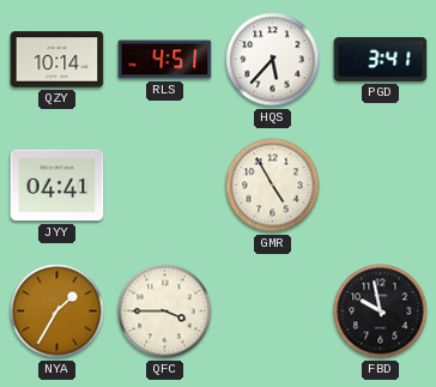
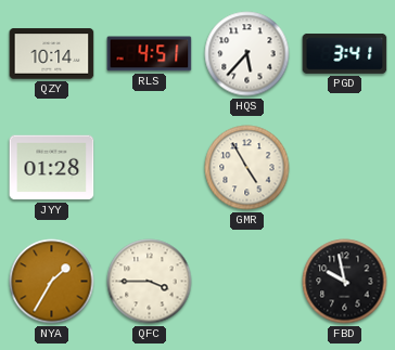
JYY: 04:41 -> 01:28 (52, 168)
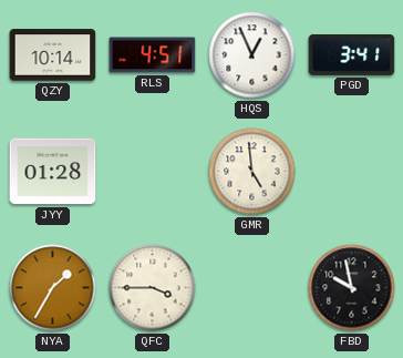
HQS: 5:37 -> 12:56 (252, 55)
GMR: 4:55 -> 4:59 (252, 172)
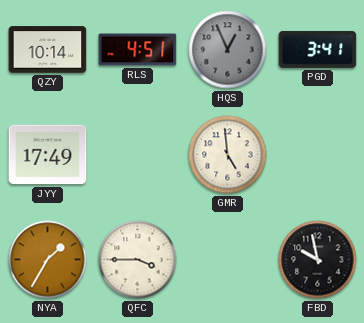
HQS dial: white -> grey (228, 50)
JYY: 01:28 -> 17:49 (48, 155)
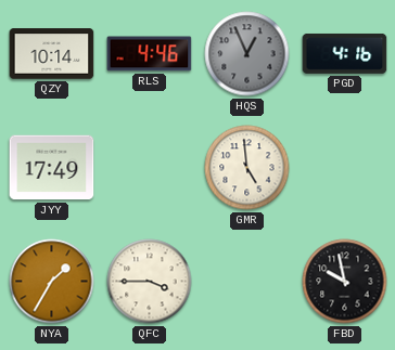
RLS: 4:51 -> 4:46 (150, 54)
PGD: 3:41 -> 4:16 (345, 53)
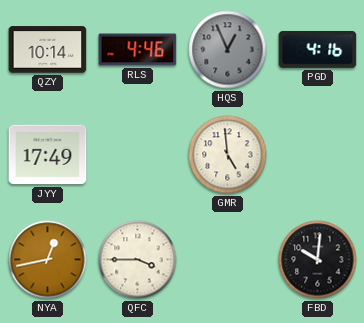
NYA: 1:35 -> 12:43 (48, 260)
FBD: 9:58 -> 10:01 (318, 260)
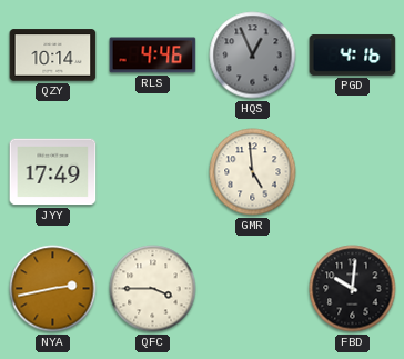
NYA: 12:43 -> 2:43 (53, 289)
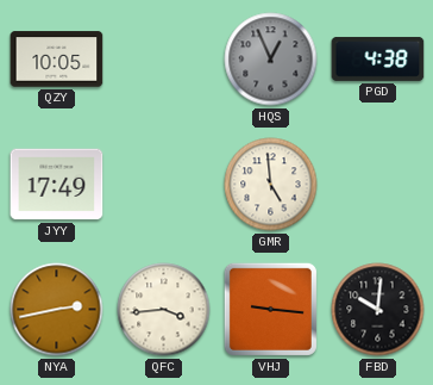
QZY: 10:14 -> 10:05 (57, 60)
RLS: 4:46 -> none (153, 56)
PGD: 4:16 -> 4:38 (378, 58)
QFC: 3:45 -> 3:44 (164, 310)
VHJ: none -> 9:16 (270, 309)
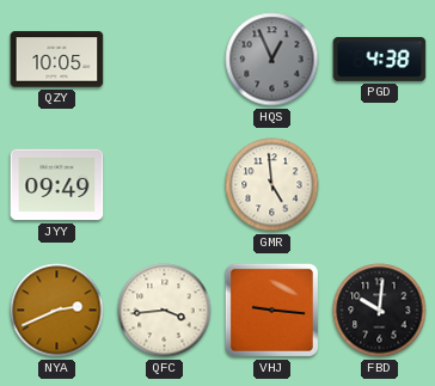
JYY: 17:49 -> 09:49 (57, 185)
NYA: 2:43 -> 2:41 (57, 311)
